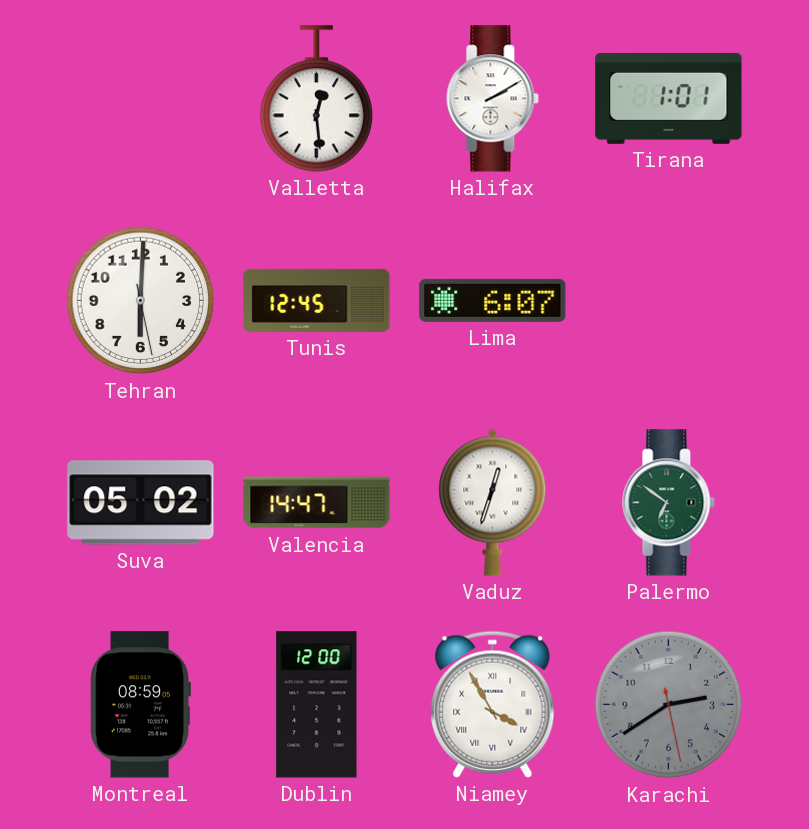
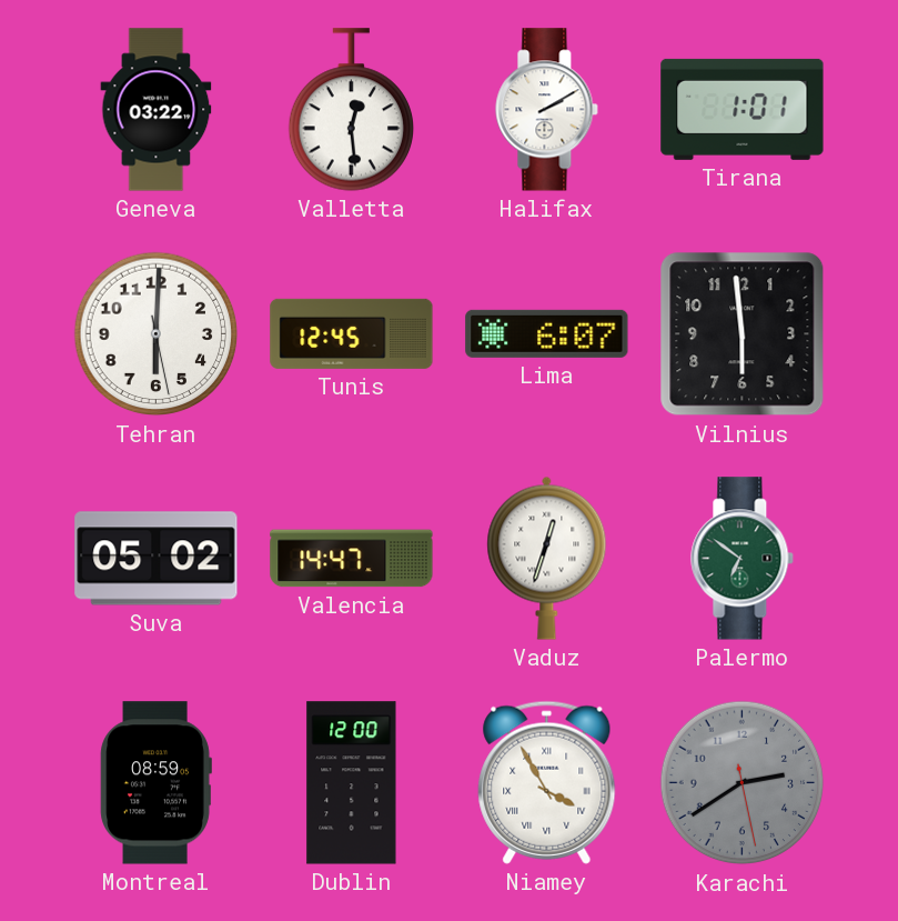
Geneva: none -> 03:22 (157, 110)
Vilnius: none -> 5:59 (743, 334)
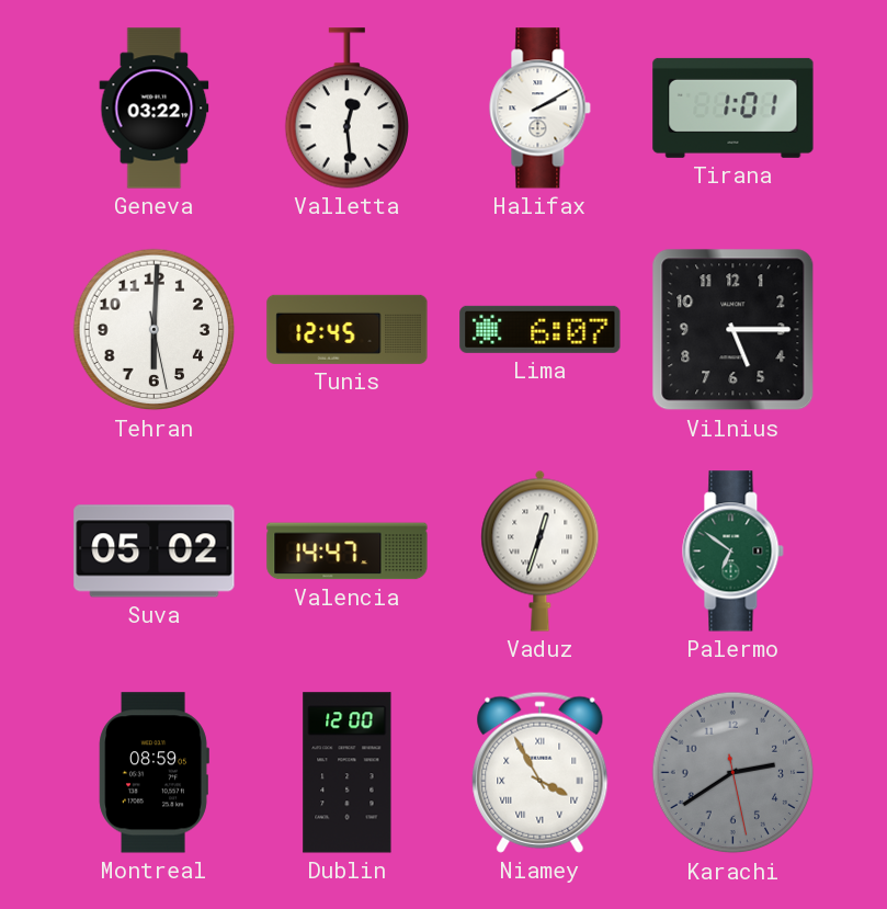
Vilnius: 5:59 -> 5:15 (734, 330)
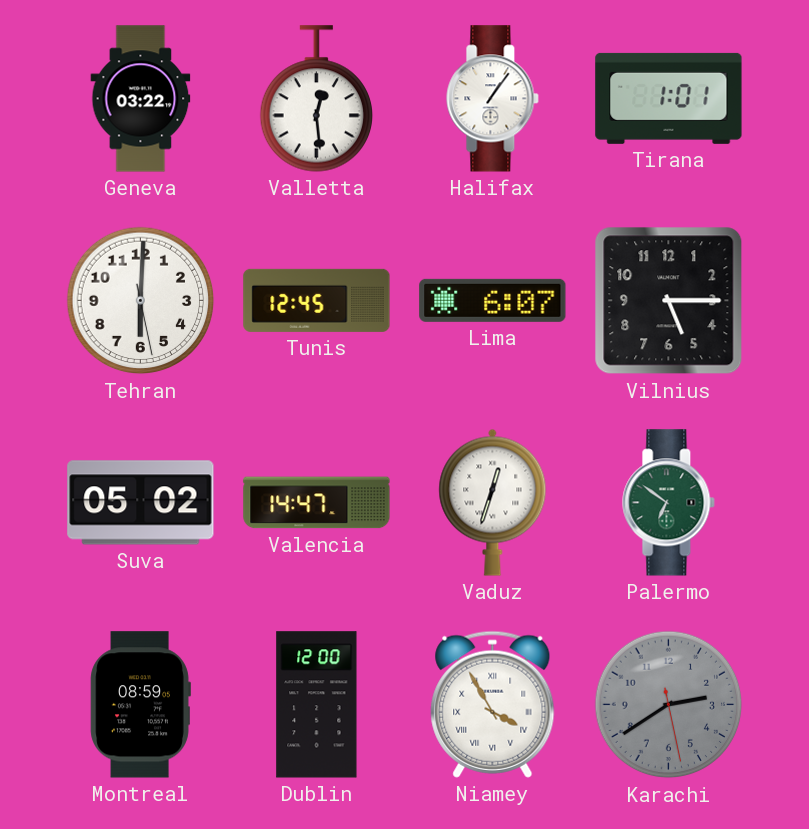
Halifax: 2:10 -> 1:06 (493, 99)
